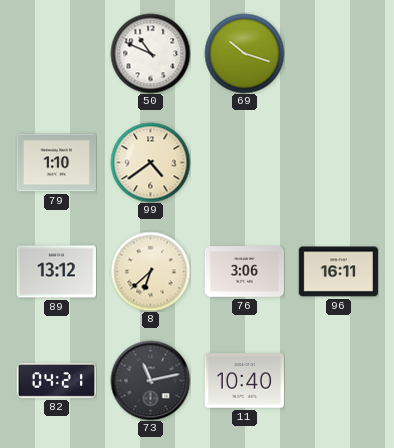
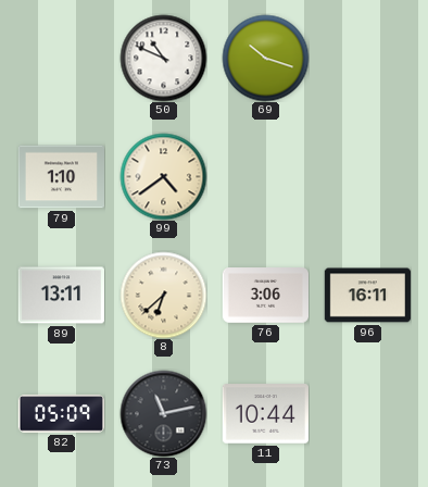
89: 13:12 -> 13:11 (61, 296)
82: 04:21 -> 05:09 (61, 414)
11: 10:40 -> 10:44 (265, 414)
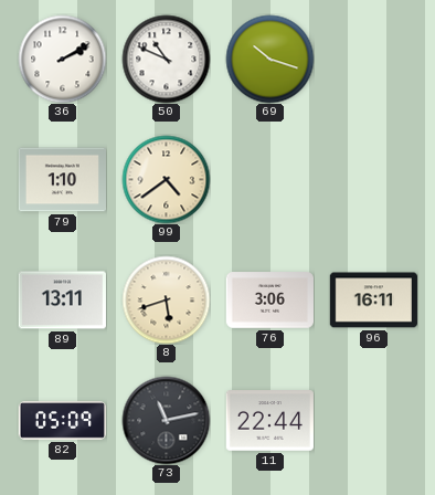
36: none -> 2:10 (62, 59)
8: 6:38 -> 5:42 (166, 299)
11: 10:44 -> 22:44 (269, 421)
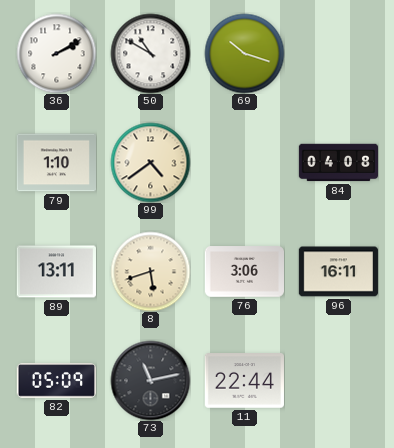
50: 10:49 -> 10:50 (150, 53)
84: none -> 04:08 (338, 163)
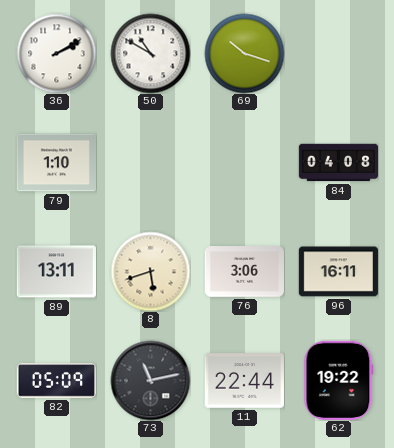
99: 4:39 -> none (150, 162)
62: none -> 19:22 (339, 380)
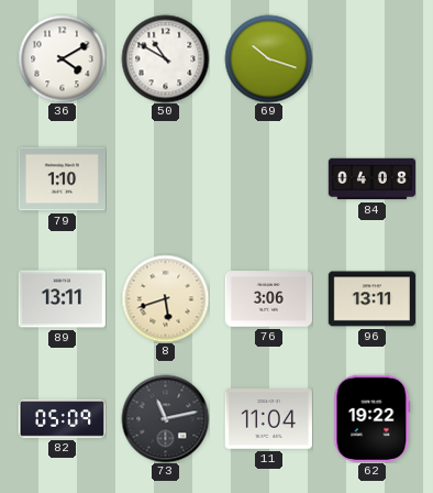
36: 2:10 -> 4:10 (62, 58)
96: 16:11 -> 13:11 (371, 299)
11: 22:44 -> 11:04 (268, 419)
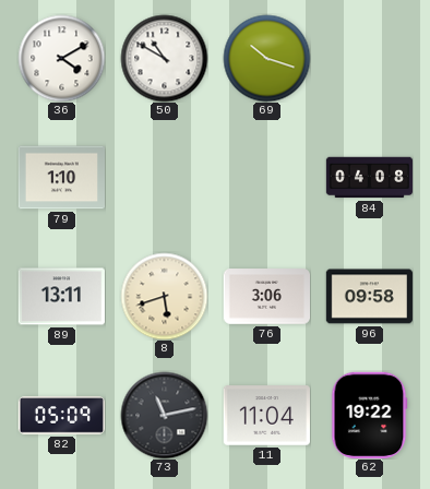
96: 13:11 -> 09:58 (369, 297)
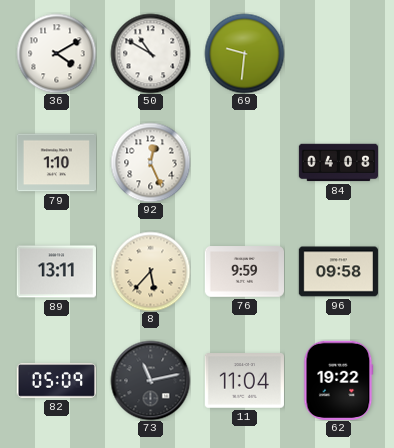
69: 10:18 -> 9:31 (244, 53)
92: none -> 12:26 (150, 162)
8: 5:42 -> 5:37 (150, 271)
76: 3:06 -> 9:59 (244, 272)
